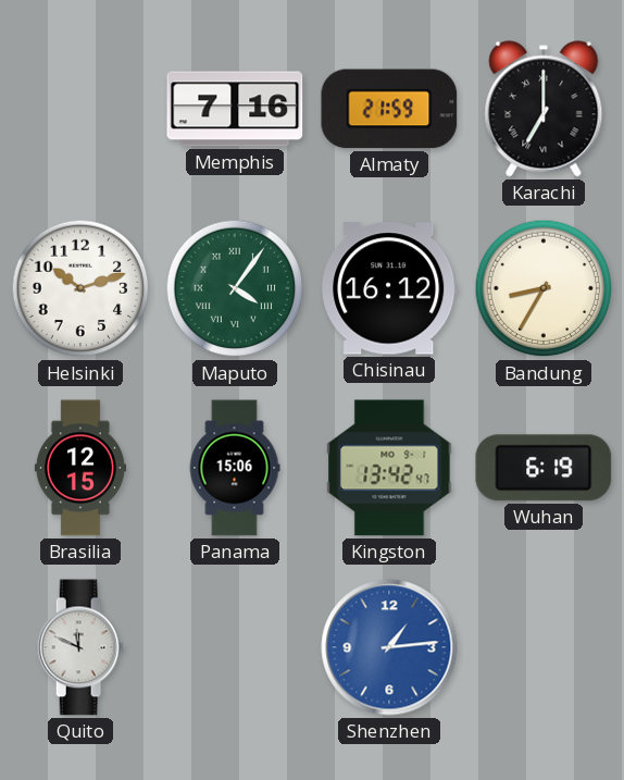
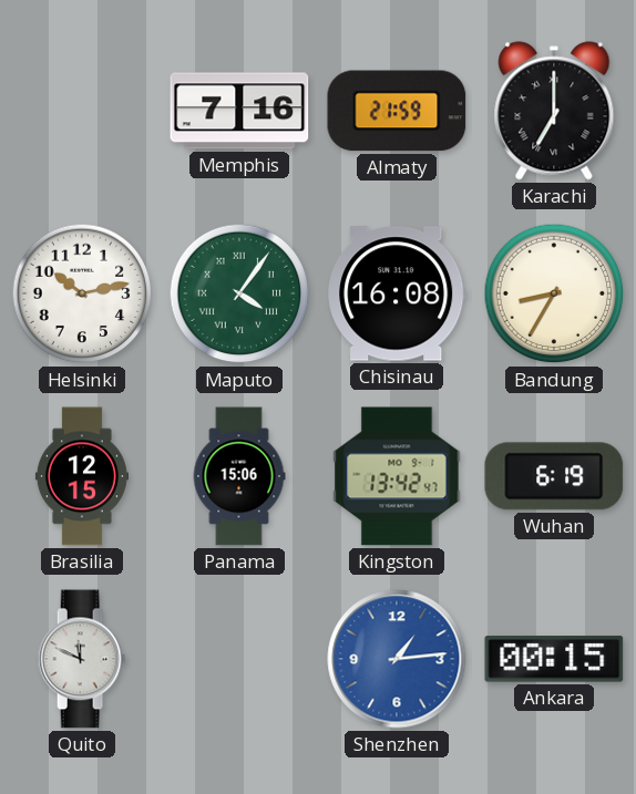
Helsinki: 10:12 -> 10:13 (82, 293)
Chisinau: 16:12 -> 16:08 (397, 293)
Ankara: none -> 00:15 (554, 659)
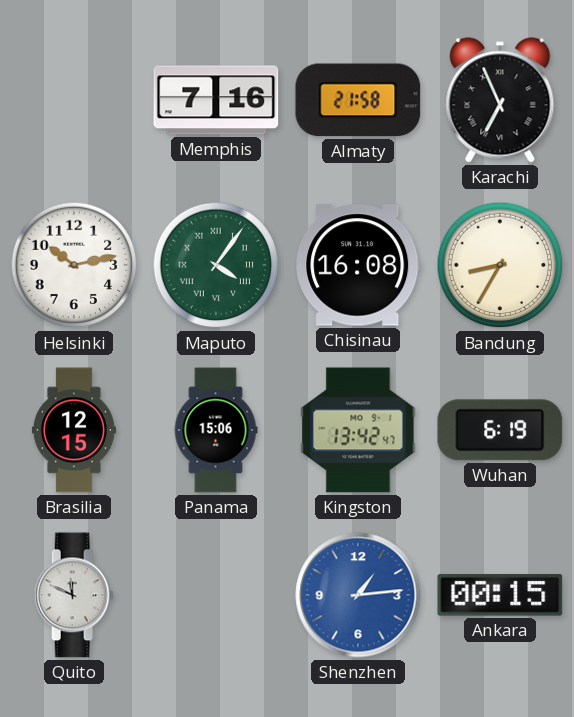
Almaty: 21:59 -> 21:58 (358, 100)
Karachi: 7:00 -> 6:56 (500, 100)
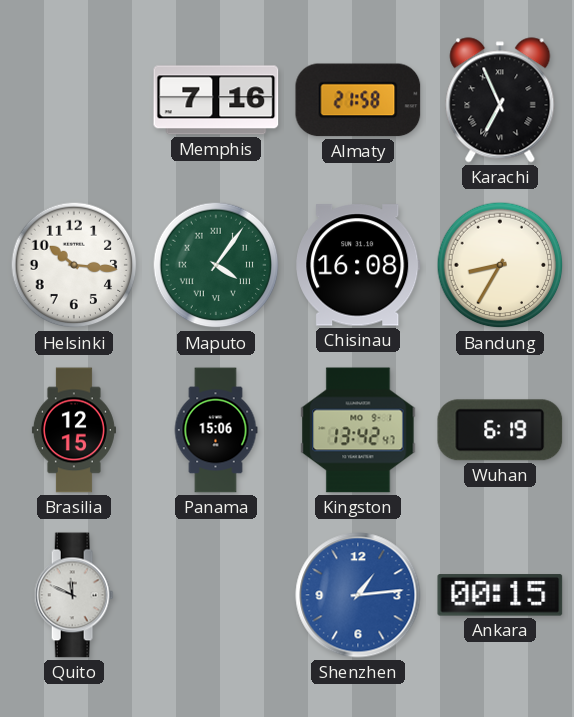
Helsinki: 10:13 -> 10:16 (74, 265)
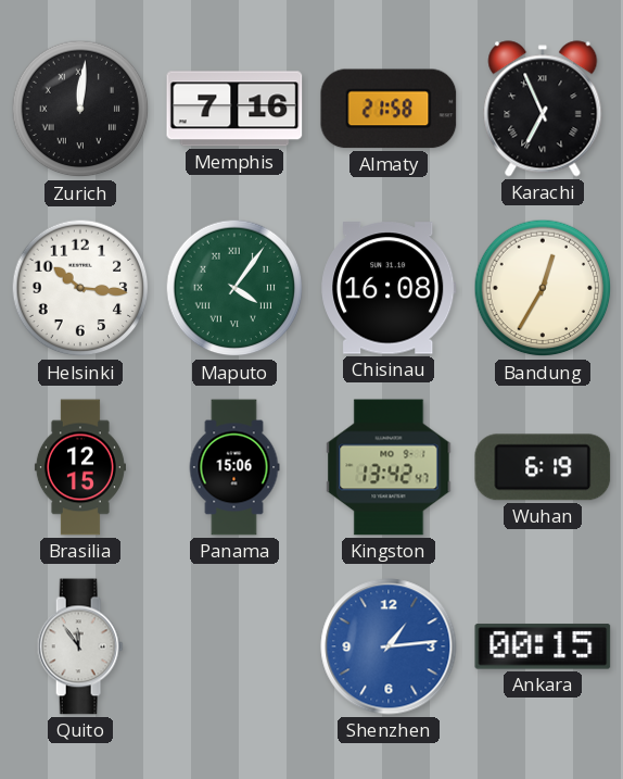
Zurich: none -> 12:01 (80, 109)
Bandung: 8:35 -> 12:35 (543, 288)
Quito: 11:49 -> 11:54 (80, 646)
